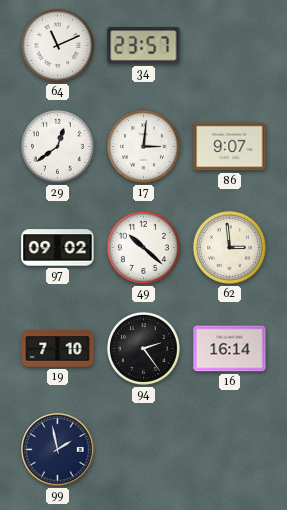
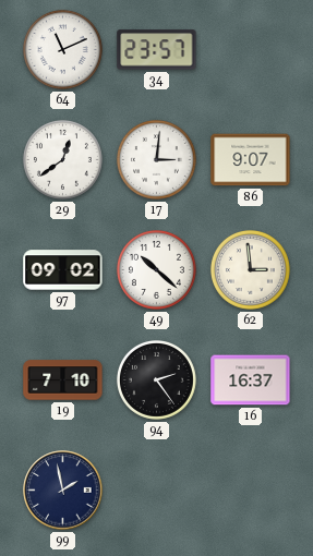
16: 16:14 -> 16:37 (251, 380)
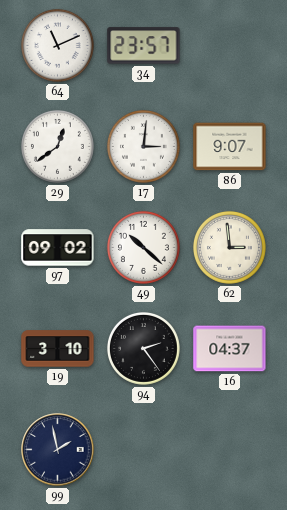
19: 7:10 -> 3:10 (58, 349)
16: 16:37 -> 04:37 (230, 349)
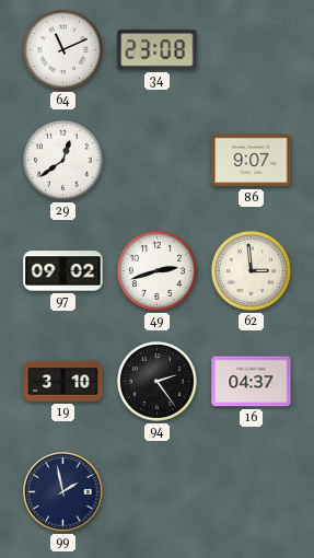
34: 23:57 -> 23:08 (158, 50)
17: 3:01 -> none (143, 146)
49: 10:22 -> 2:42 (156, 270)
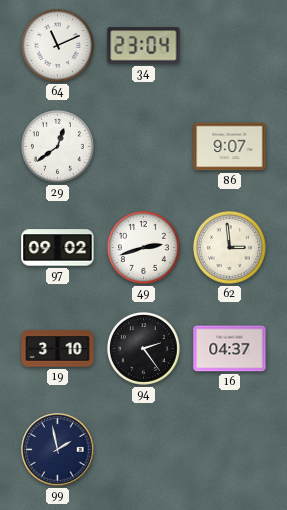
34: 23:08 -> 23:04 (144, 46)
